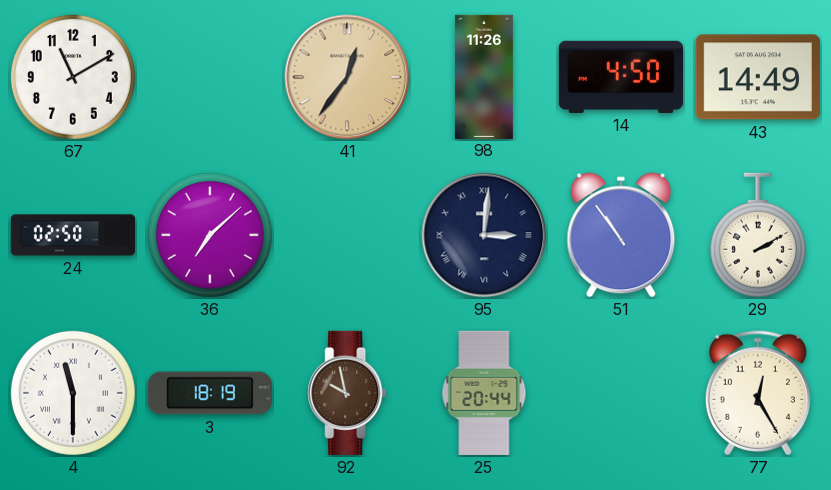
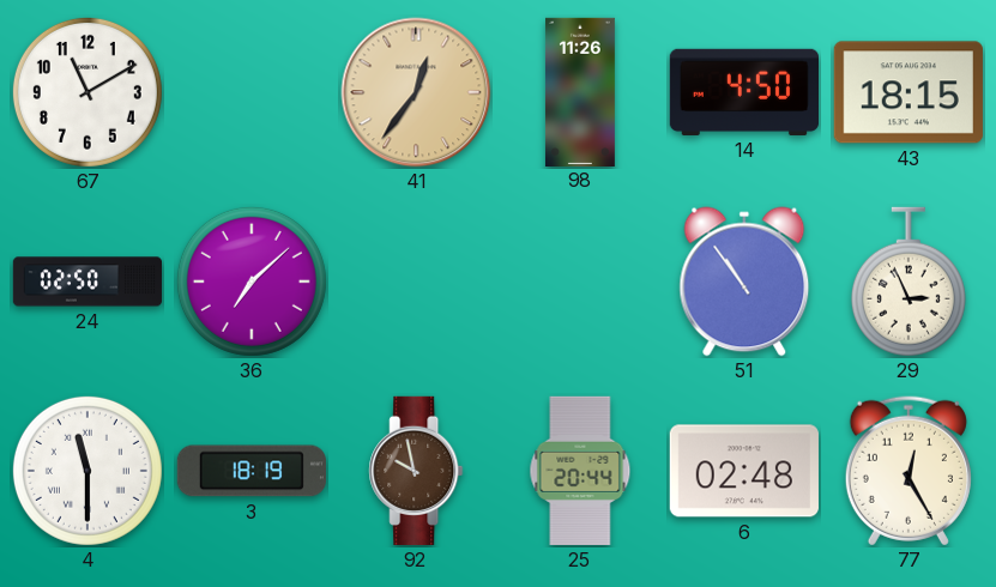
43: 14:49 -> 18:15 (909, 92)
95: 3:01 -> none (484, 235)
29: 2:10 -> 2:56 (909, 282)
6: none -> 02:48 (744, 471)
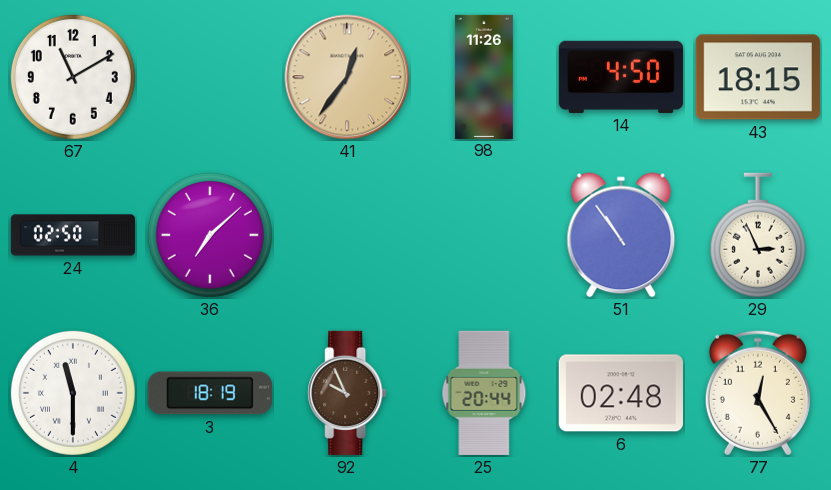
92: 9:58 -> 9:56 (347, 393)
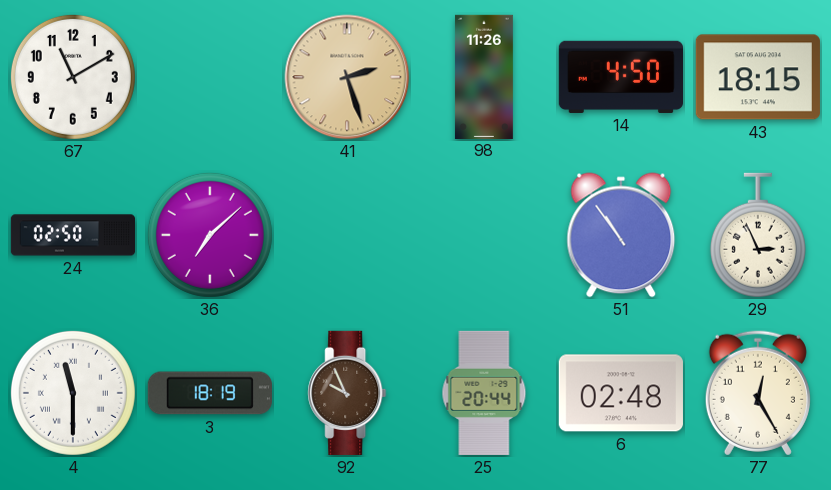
41: 12:36 -> 2:27 (347, 77)
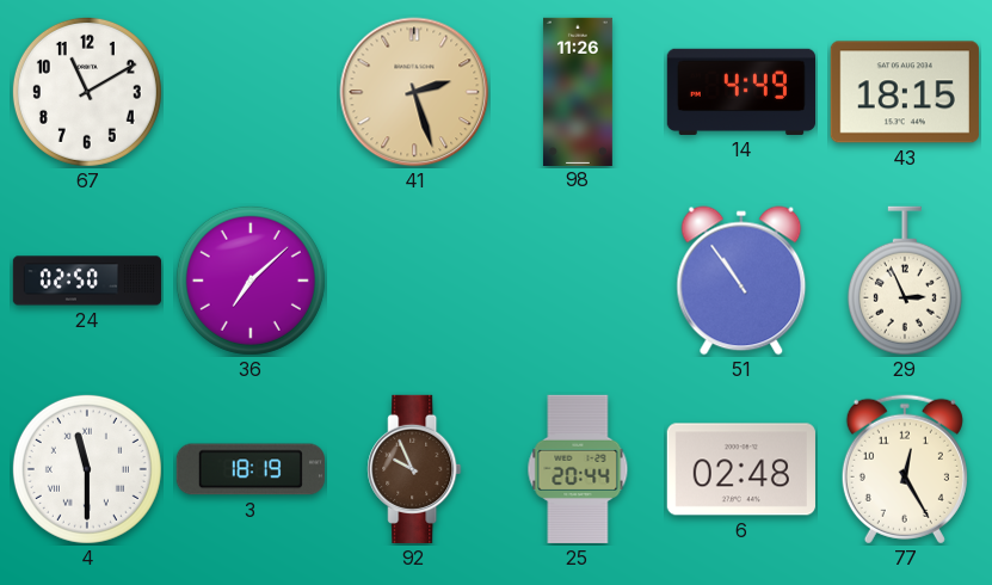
14: 4:50 -> 4:49 (740, 92)
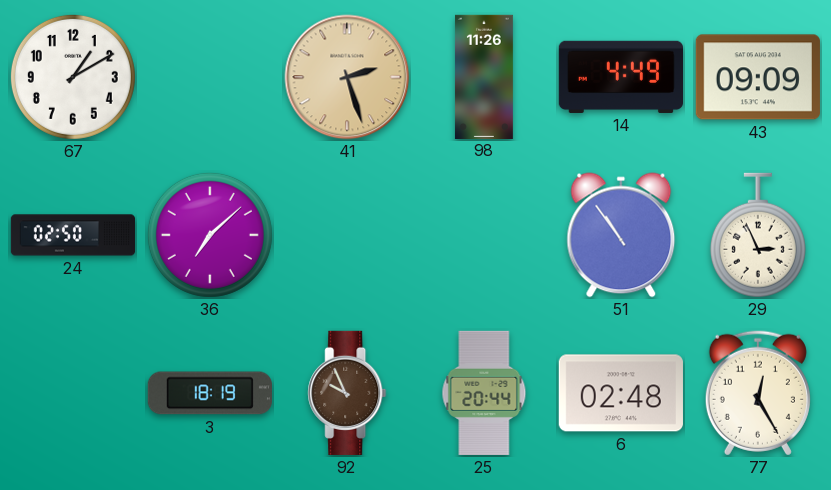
67: 11:10 -> 1:10 (73, 77)
43: 18:15 -> 09:09 (758, 77)
4: 11:30 -> none (87, 469)
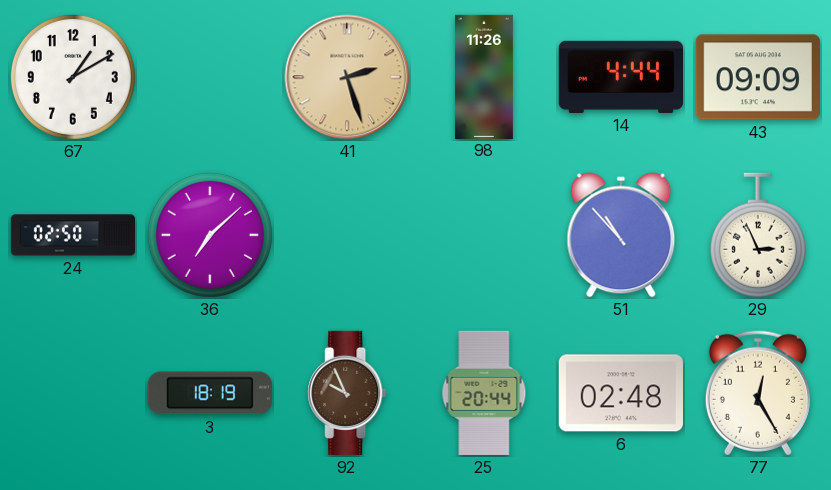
14: 4:49 -> 4:44 (620, 77)
51: 10:54 -> 10:53 (621, 235)
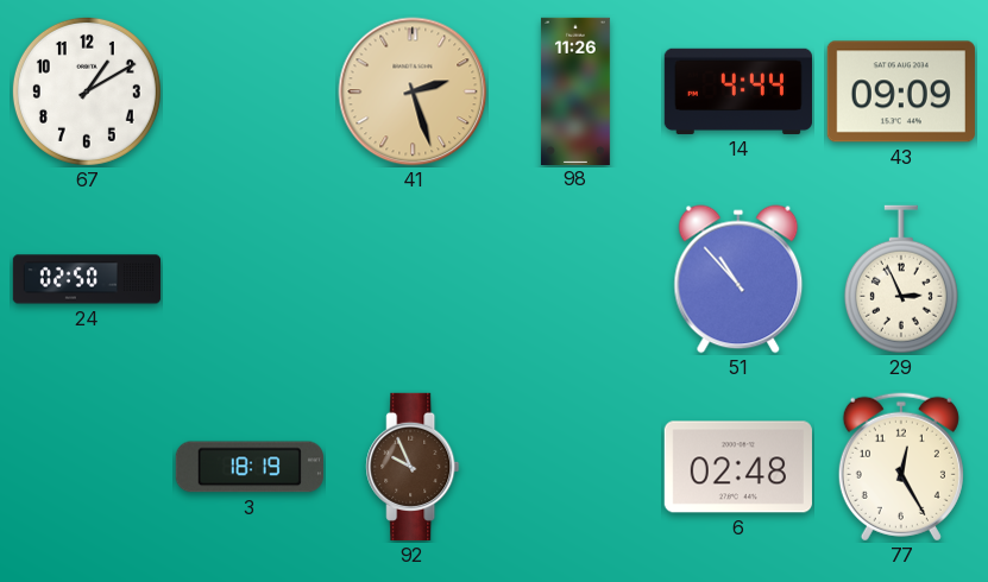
36: 7:08 -> none (210, 235)
25: 20:44 -> none (484, 393)
